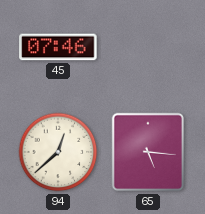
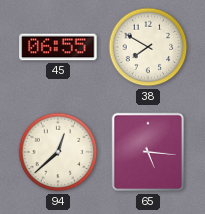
45: 07:46 -> 06:55 (58, 47)
38: none -> 7:50 (148, 47)
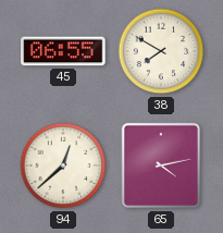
65: 5:16 -> 4:13 (161, 165)
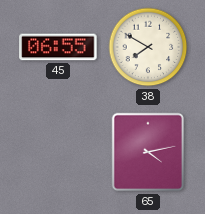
94: 12:38 -> none (63, 165)
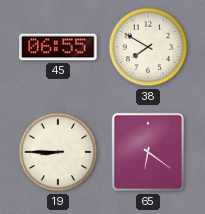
19: none -> 8:45 (58, 152)
65: 4:13 -> 6:21 (148, 152)
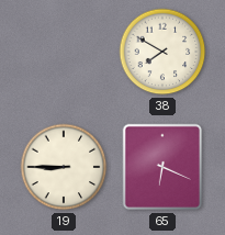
45: 06:55 -> none (58, 47)
65: 6:21 -> 6:19 (162, 167)
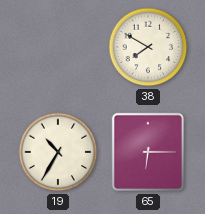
19: 8:45 -> 10:35 (58, 152)
65: 6:19 -> 6:15 (148, 152)
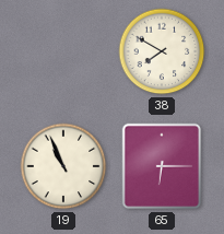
19: 10:35 -> 10:56 (63, 166)
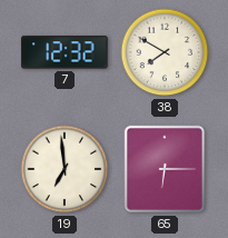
7: none -> 12:32 (65, 52)
19: 10:56 -> 6:59 (65, 169)
